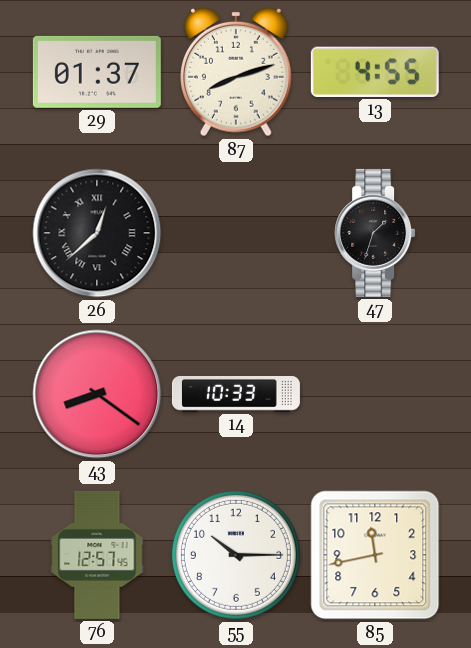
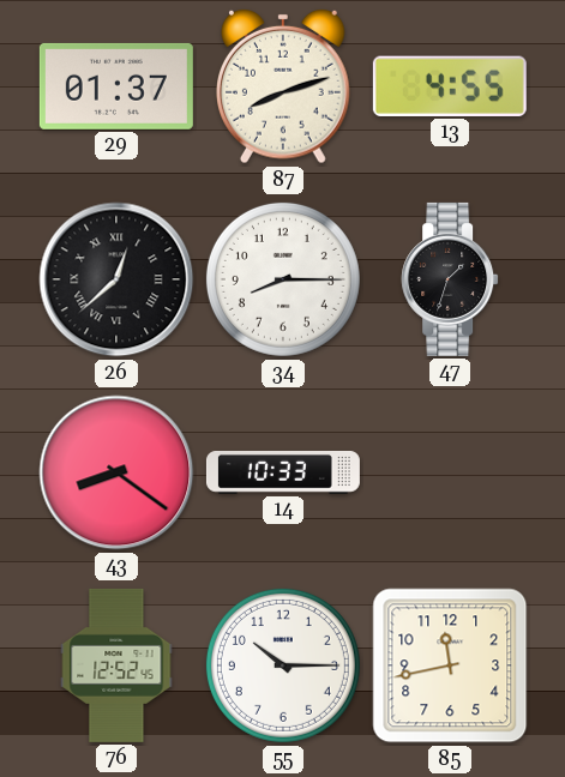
34: none -> 8:15 (283, 279)
76: 12:57 -> 12:52 (116, 665)
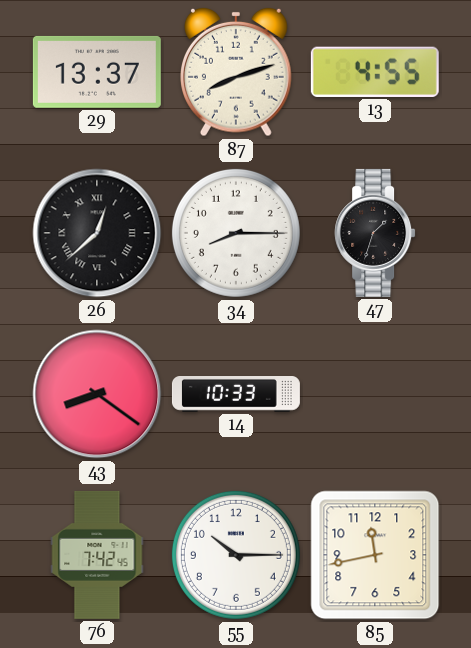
29: 01:37 -> 13:37 (97, 72)
76: 12:52 -> 7:42 (97, 555)
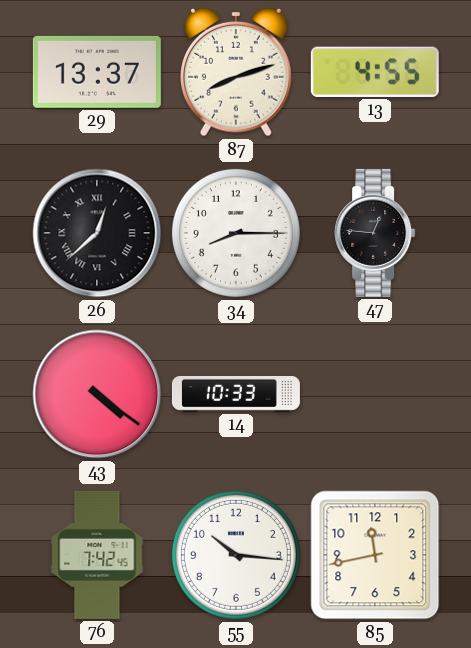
47: 1:33 -> 12:46 (375, 233)
43: 8:21 -> 4:21 (97, 394)
55: 10:15 -> 10:16 (236, 555)
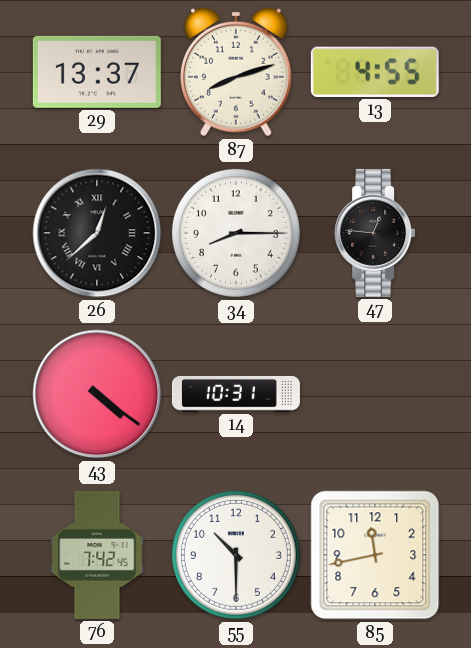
14: 10:33 -> 10:31 (236, 395)
55: 10:16 -> 10:30 (236, 555)
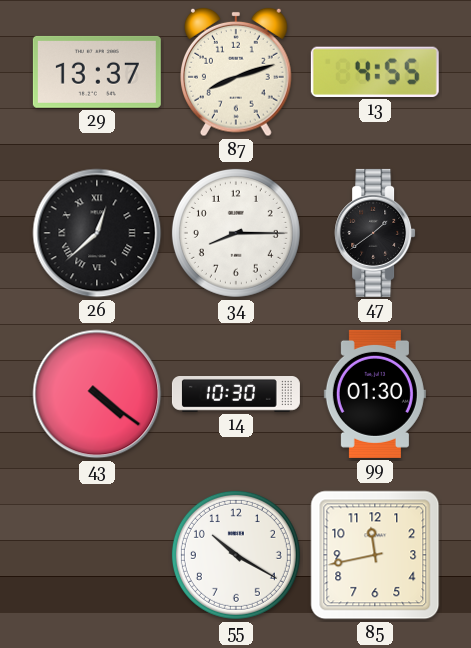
47: 12:46 -> 1:39 (375, 233)
14: 10:31 -> 10:30 (236, 395)
99: none -> 01:30 (375, 394)
76: 7:42 -> none (97, 555)
55: 10:30 -> 10:20 (236, 555)
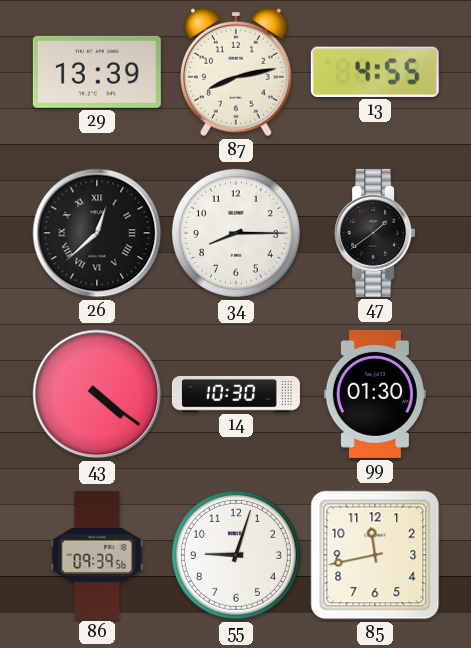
29: 13:37 -> 13:39 (97, 72)
87: 8:12 -> 8:13 (237, 72)
86: none -> 09:39 (97, 555)
55: 10:20 -> 9:03 (236, 555)
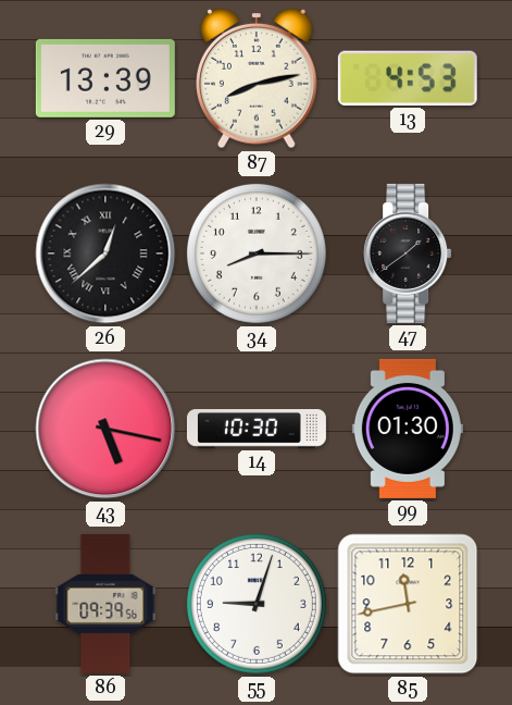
13: 4:55 -> 4:53 (408, 78)
43: 4:21 -> 5:17 (105, 429)
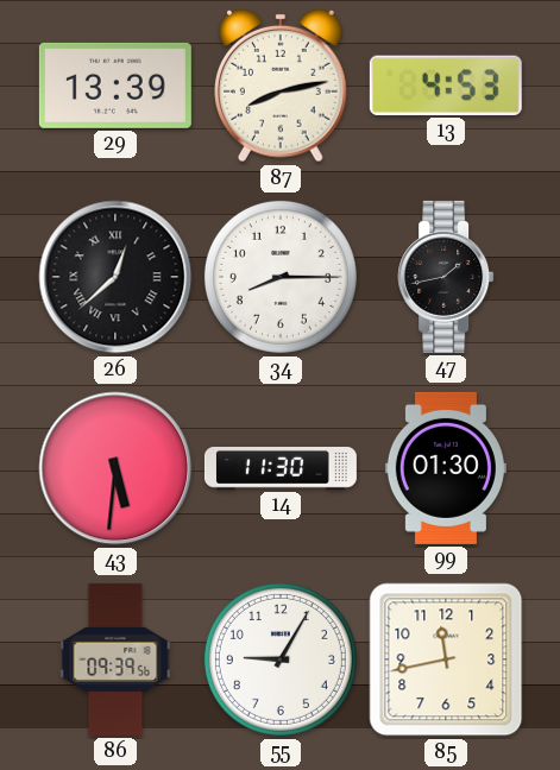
47: 1:39 -> 1:43 (446, 277)
43: 5:17 -> 5:31 (115, 468)
14: 10:30 -> 11:30 (281, 469)
55: 9:03 -> 9:05 (281, 659)
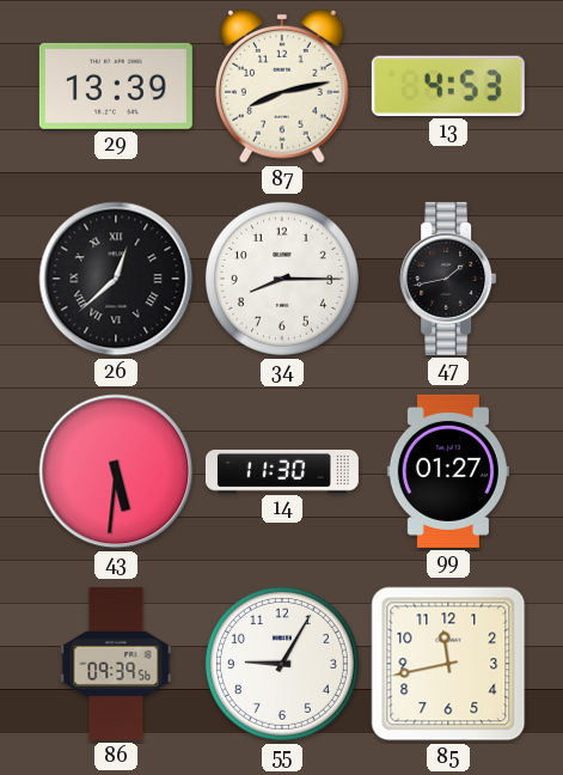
99: 01:30 -> 01:27 (448, 471)
